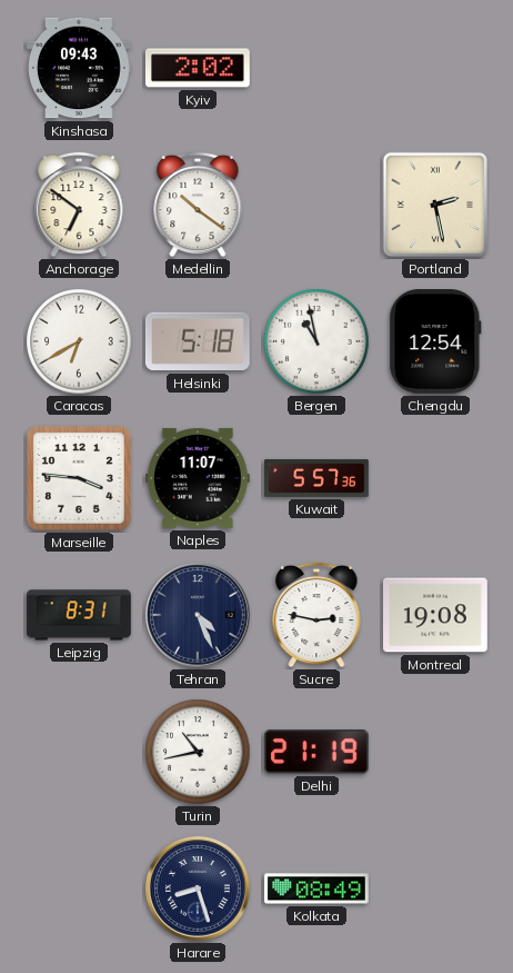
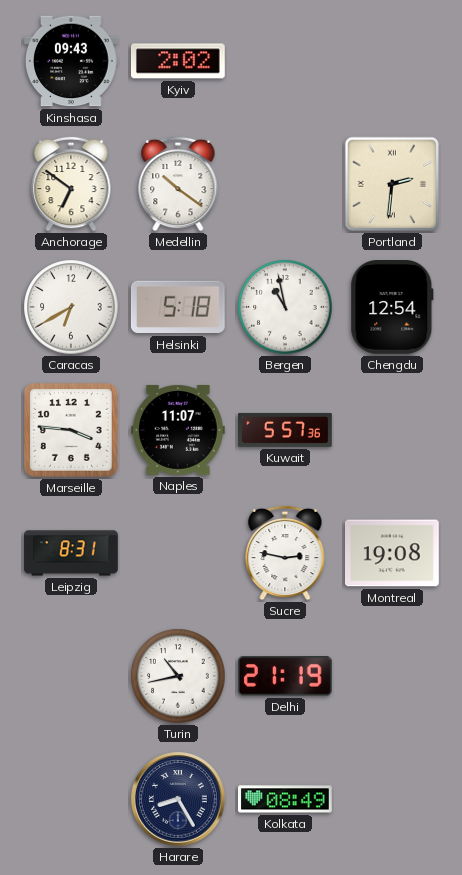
Portland: 2:28 -> 2:31 (392, 184)
Tehran: 4:26 -> none (198, 615)
Harare: 8:27 -> 8:25 (178, 799)
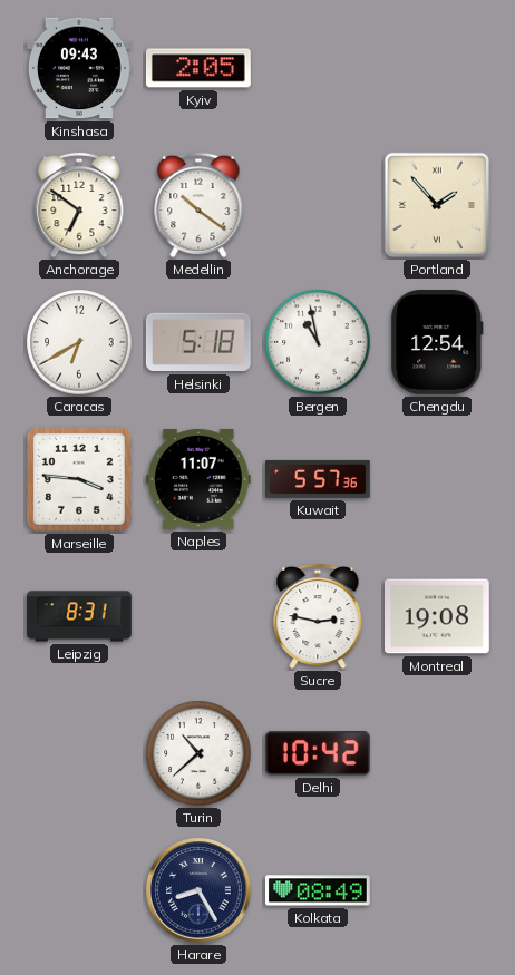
Kyiv: 2:02 -> 2:05 (200, 68)
Portland: 2:31 -> 1:53 (437, 205)
Turin: 10:43 -> 10:38 (198, 753)
Delhi: 21:19 -> 10:42 (318, 753)
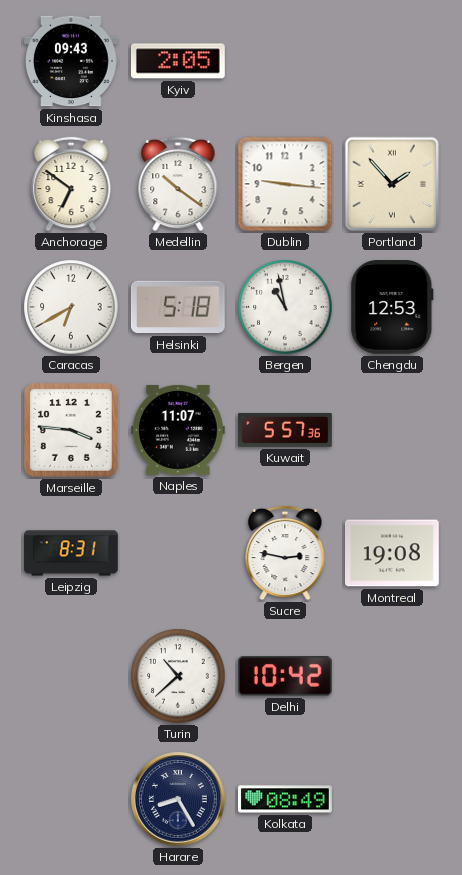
Dublin: none -> 9:16 (285, 184)
Chengdu: 12:54 -> 12:53 (392, 308)
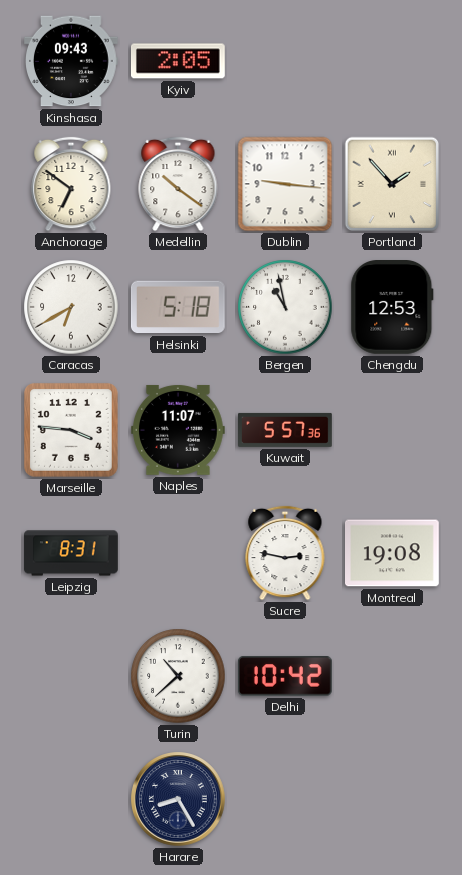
Kolkata: 08:49 -> none (286, 799)
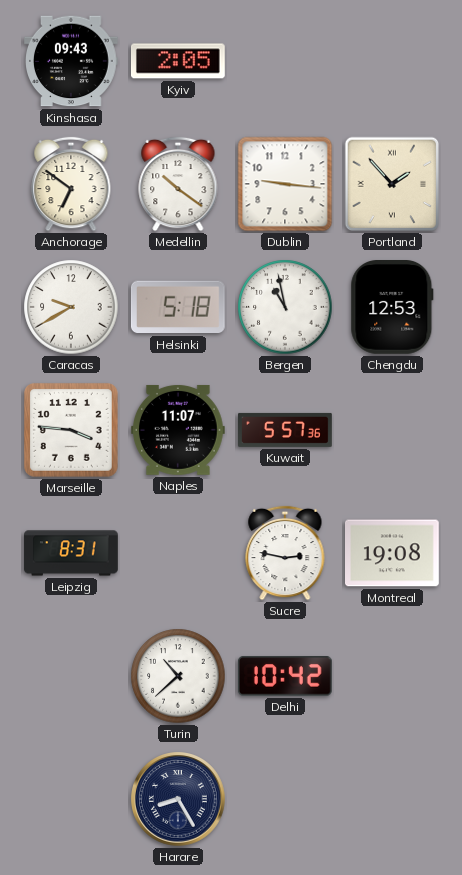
Caracas: 6:40 -> 9:40 (71, 307)
